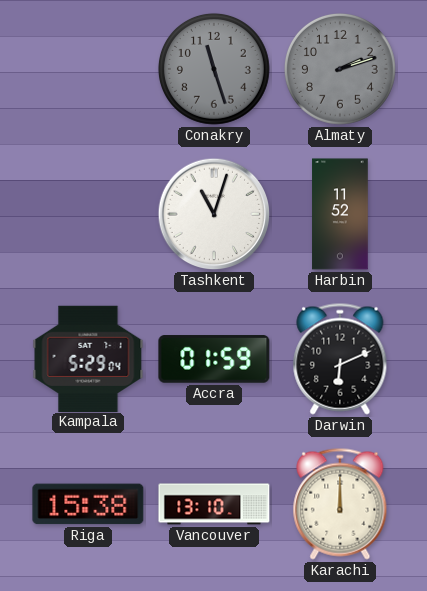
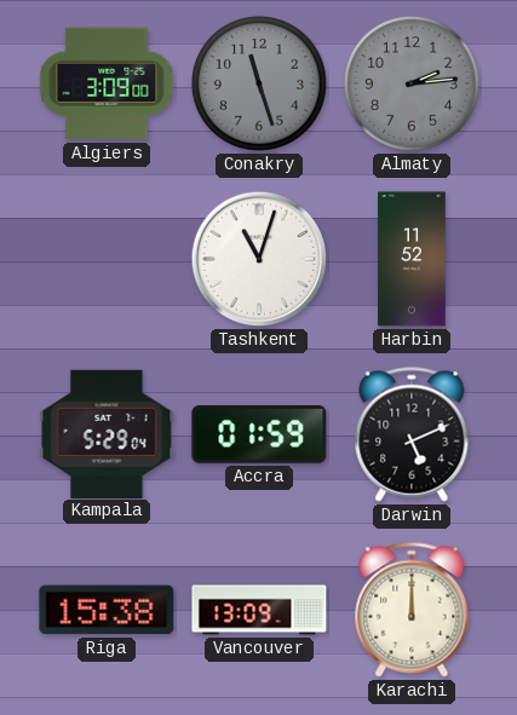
Algiers: none -> 3:09 (107, 83)
Almaty: 2:12 -> 2:14 (412, 83)
Darwin: 6:11 -> 5:11 (412, 434)
Vancouver: 13:10 -> 13:09 (259, 610)
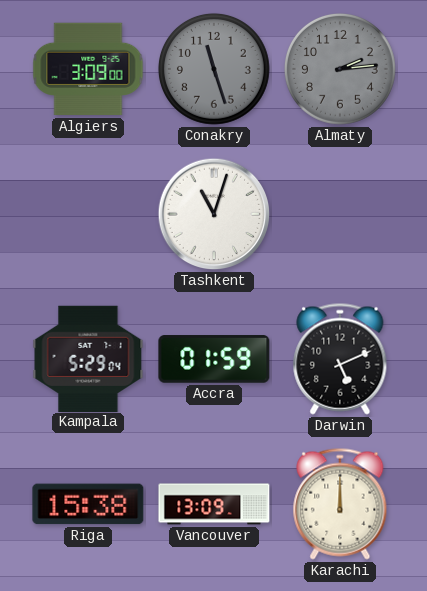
Harbin: 11:52 -> none (412, 259)
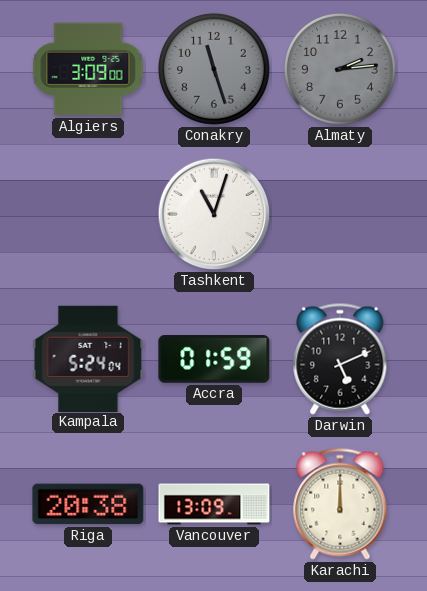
Kampala: 5:29 -> 5:24 (88, 358)
Riga: 15:38 -> 20:38 (88, 504)
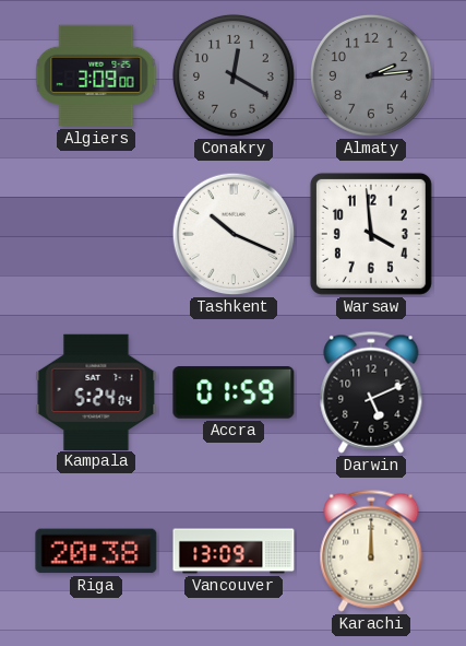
Conakry: 11:27 -> 12:20 (234, 75)
Tashkent: 11:03 -> 10:19 (234, 234)
Warsaw: none -> 3:59 (371, 234)
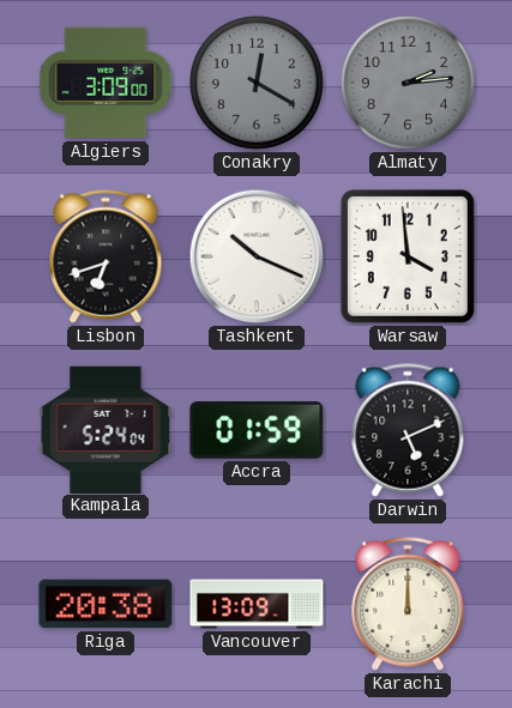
Lisbon: none -> 6:42 (106, 256)
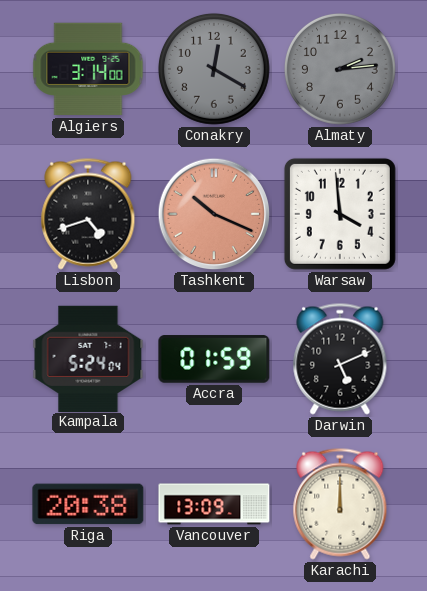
Algiers: 3:09 -> 3:14 (88, 69)
Lisbon: 6:42 -> 4:42 (88, 214)
Tashkent dial: white -> salmon (214, 214)
